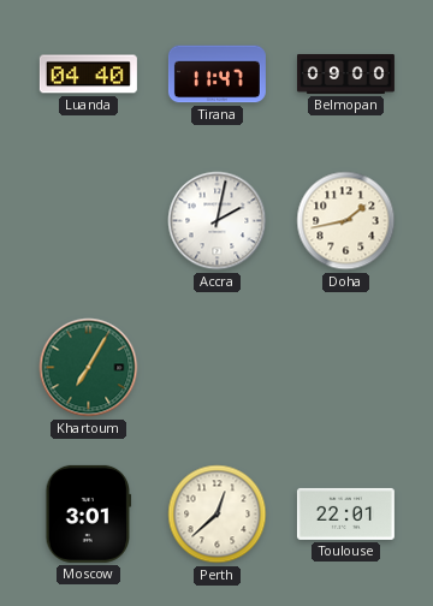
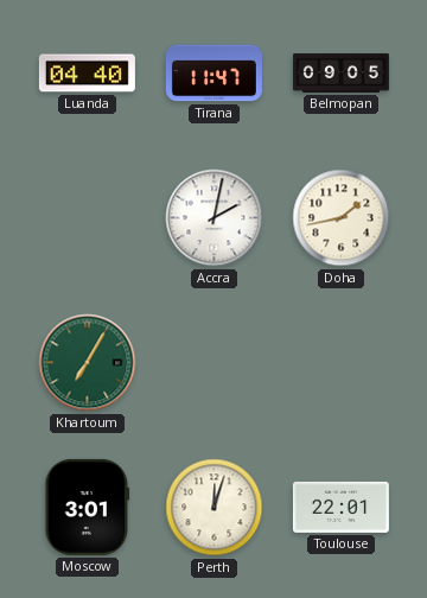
Belmopan: 09:00 -> 09:05 (340, 72)
Perth: 12:38 -> 12:03 (215, 508)
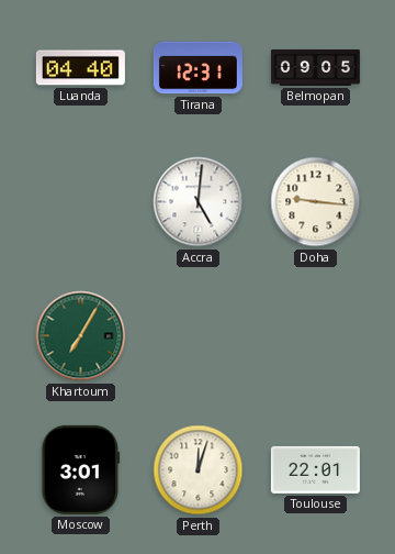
Tirana: 11:47 -> 12:31 (198, 68)
Accra: 2:02 -> 5:01 (199, 202)
Doha: 1:43 -> 9:16 (316, 202)
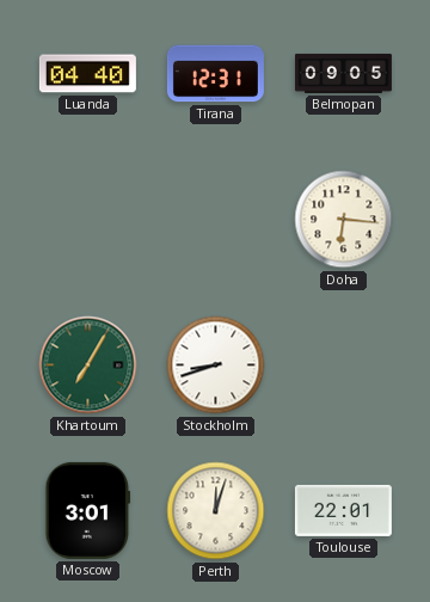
Accra: 5:01 -> none (199, 202)
Doha: 9:16 -> 6:16 (344, 220)
Stockholm: none -> 8:42 (216, 365)
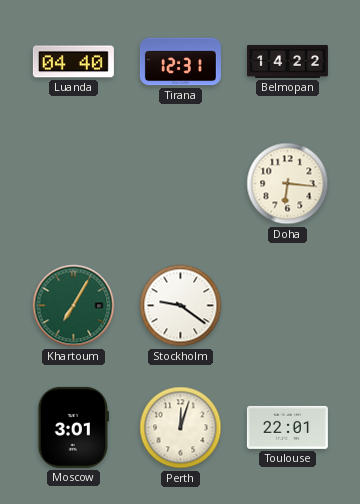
Belmopan: 09:05 -> 14:22 (287, 61)
Stockholm: 8:42 -> 9:21 (181, 306)
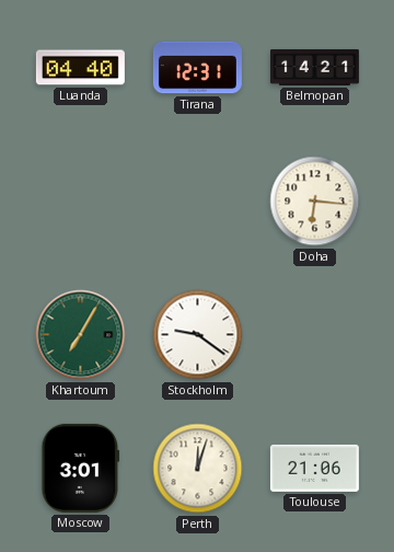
Belmopan: 14:22 -> 14:21 (314, 67)
Toulouse: 22:01 -> 21:06 (314, 468)
